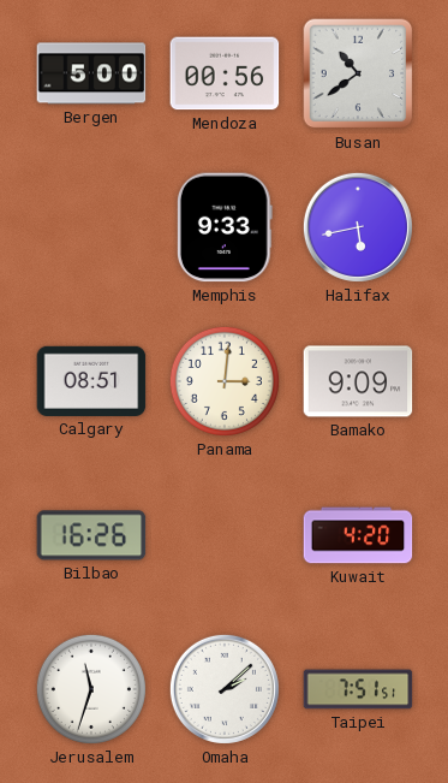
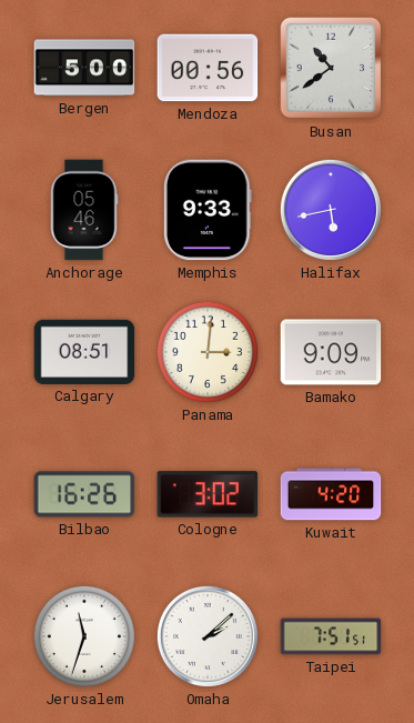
Anchorage: none -> 05:46 (84, 210)
Cologne: none -> 3:02 (208, 494)
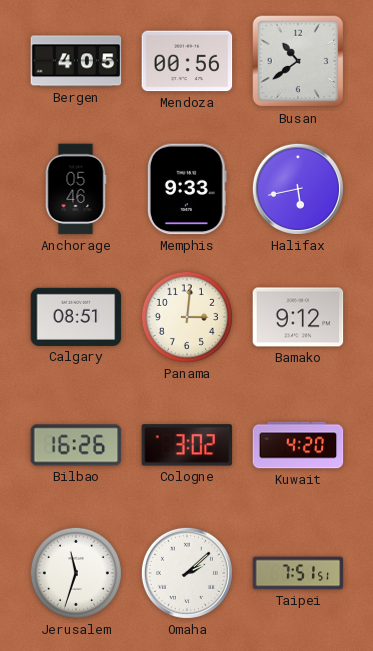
Bergen: 5:00 -> 4:05 (76, 61)
Bamako: 9:09 -> 9:12 (298, 317)
